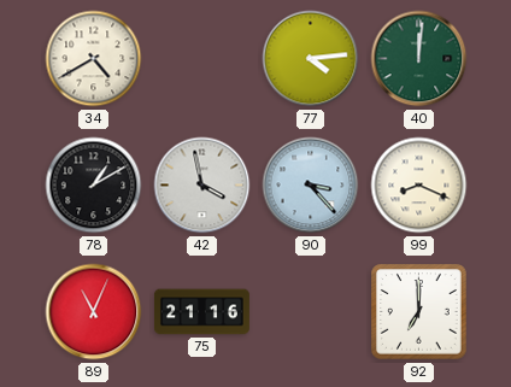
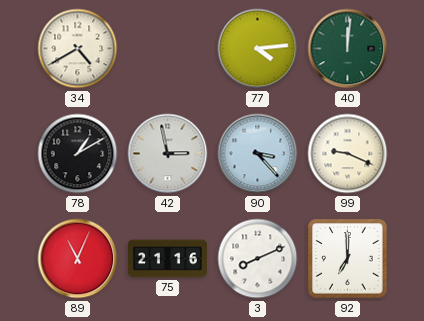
42: 3:58 -> 2:58 (168, 154)
99: 8:19 -> 9:19 (348, 154)
3: none -> 8:11 (258, 259)
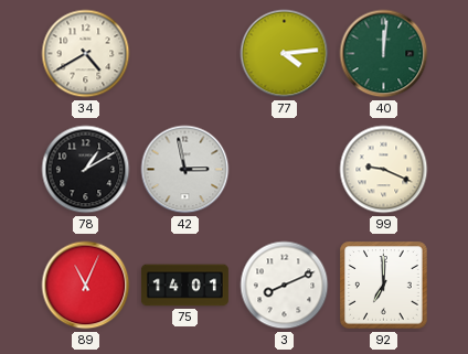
90: 3:23 -> none (258, 154)
75: 21:16 -> 14:01 (184, 286)
